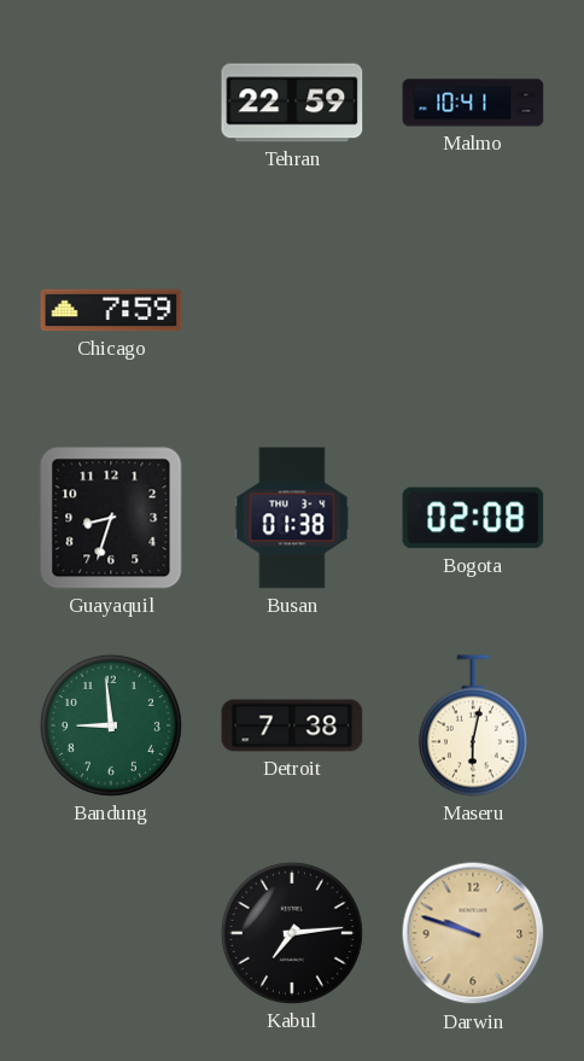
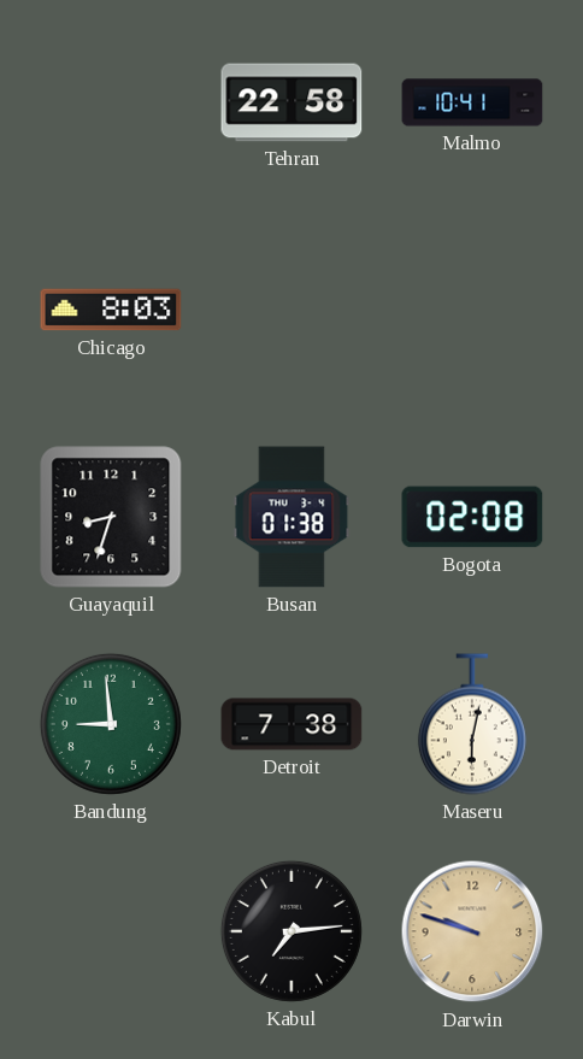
Tehran: 22:59 -> 22:58 (291, 102)
Chicago: 7:59 -> 8:03 (111, 310)
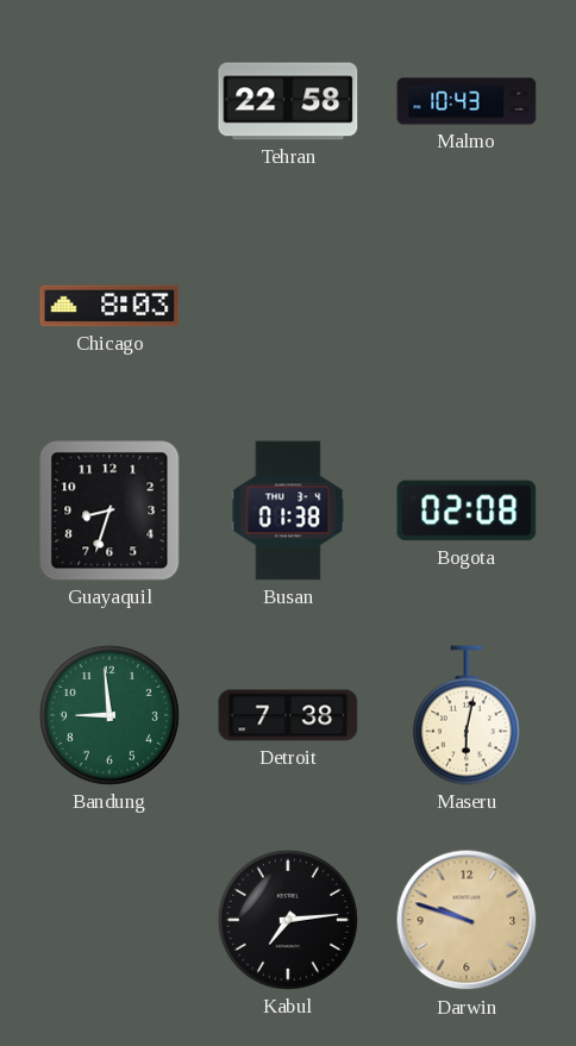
Malmo: 10:41 -> 10:43 (467, 101)
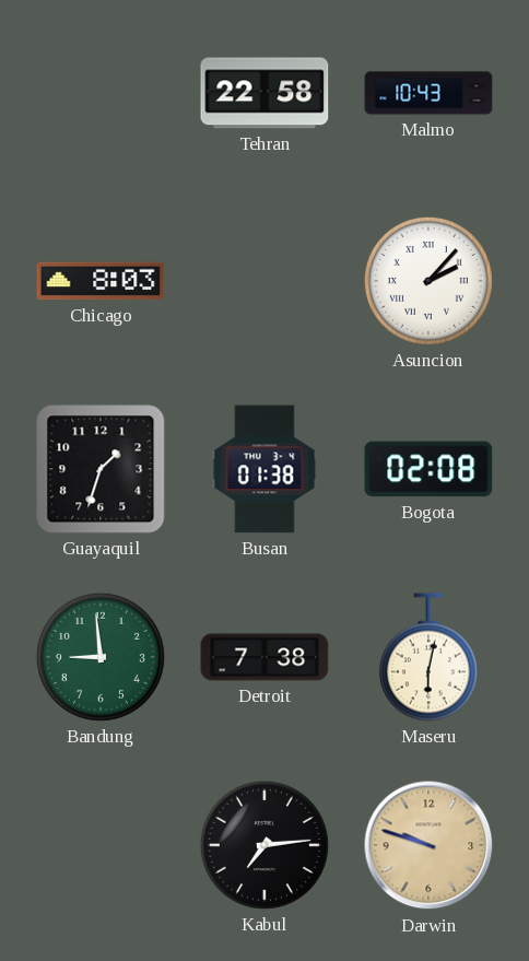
Asuncion: none -> 2:07 (428, 281)
Guayaquil: 8:33 -> 1:33 (101, 469)
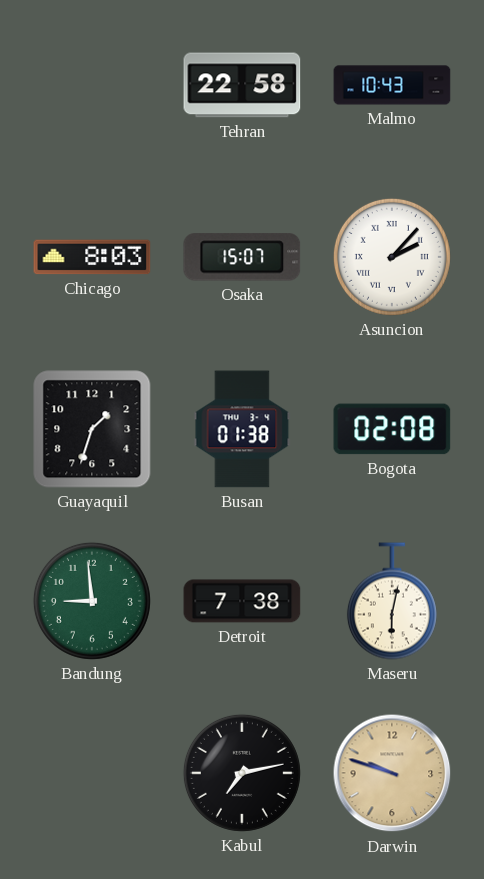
Osaka: none -> 15:07 (242, 257)
Kabul: 7:14 -> 7:13 (242, 773)
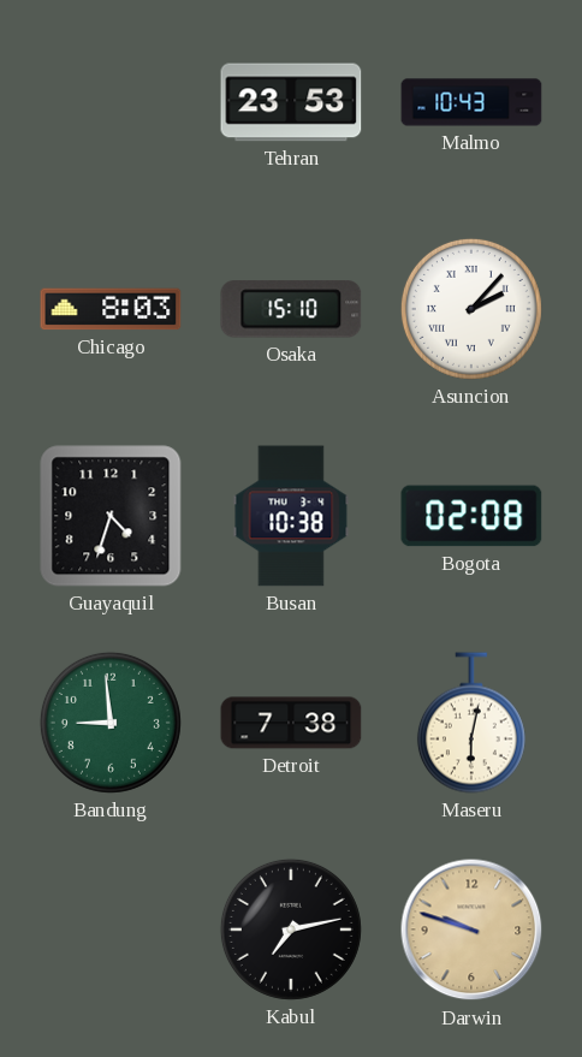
Tehran: 22:58 -> 23:53 (291, 102)
Osaka: 15:07 -> 15:10 (291, 309)
Guayaquil: 1:33 -> 4:33 (111, 516)
Busan: 01:38 -> 10:38 (291, 516)
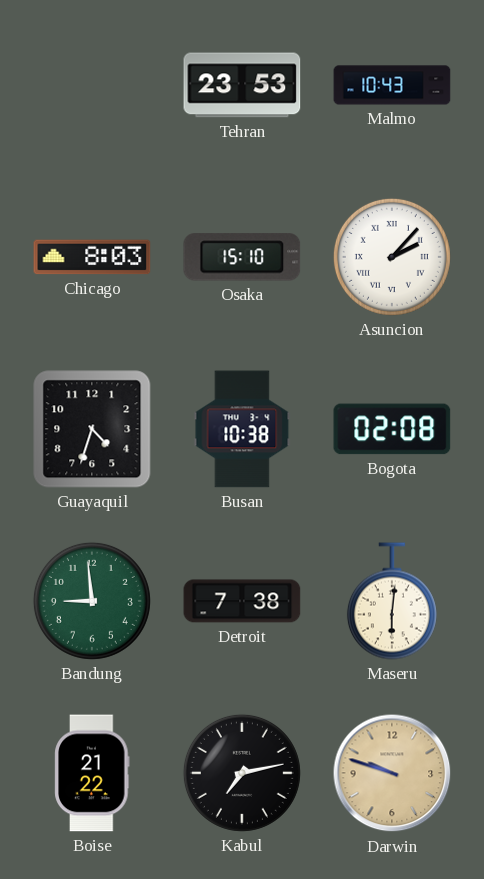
Maseru: 6:02 -> 6:01 (392, 601)
Boise: none -> 21:22 (92, 773)
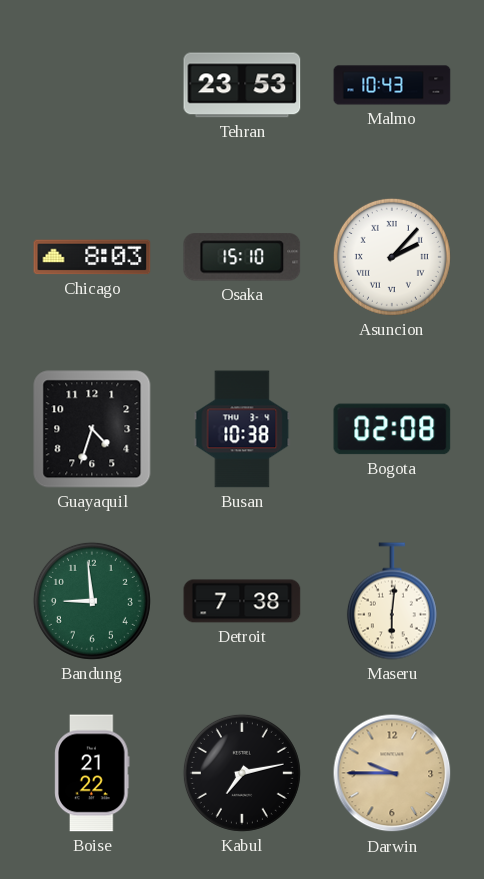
Darwin: 9:48 -> 9:45 (392, 773)
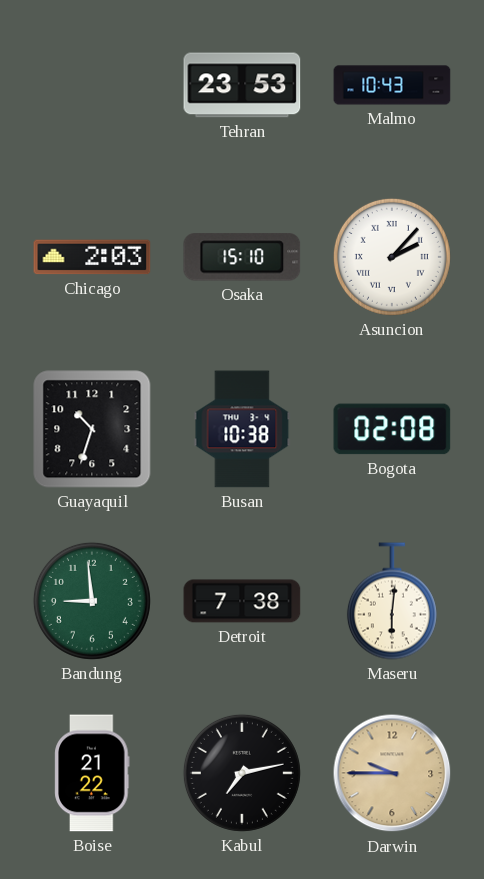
Chicago: 8:03 -> 2:03 (92, 257)
Guayaquil: 4:33 -> 10:33 (92, 429)
